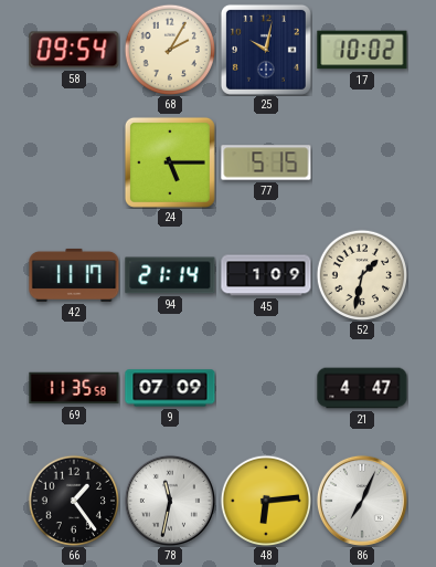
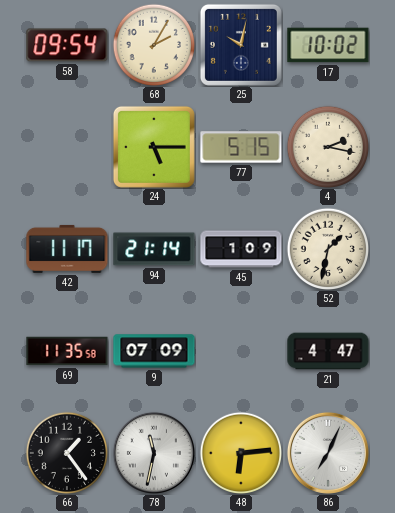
4: none -> 2:17 (327, 146)
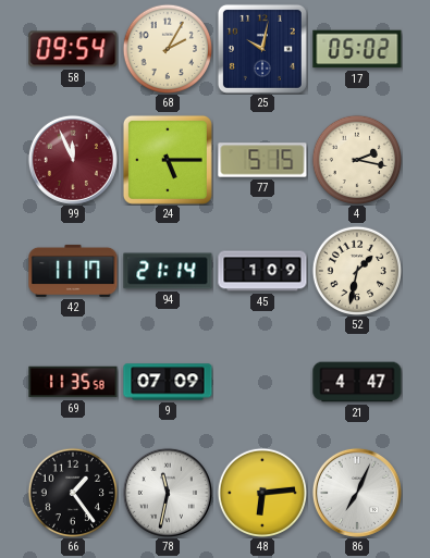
17: 10:02 -> 05:02 (357, 49)
99: none -> 11:56 (73, 160)
